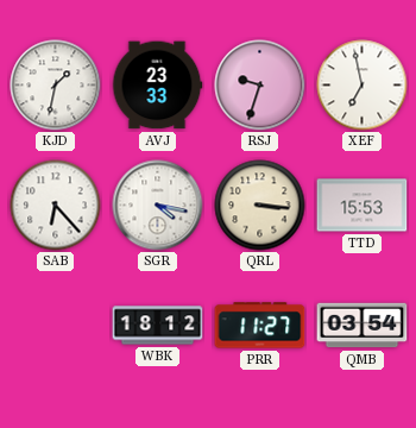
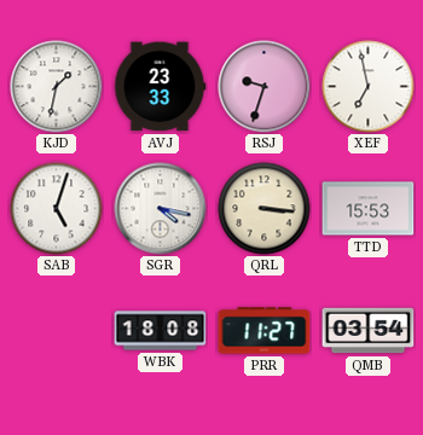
SAB: 6:23 -> 5:03 (57, 209)
WBK: 18:12 -> 18:08 (161, 331)
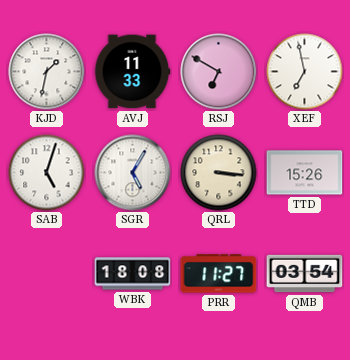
AVJ: 23:33 -> 11:33 (132, 72)
RSJ: 9:33 -> 6:50 (219, 72)
SGR: 4:17 -> 5:05 (133, 173)
TTD: 15:53 -> 15:26 (305, 173)
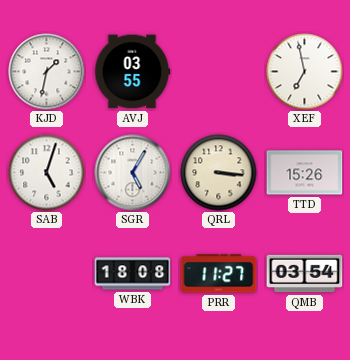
AVJ: 11:33 -> 03:55 (132, 72)
RSJ: 6:50 -> none (219, 72)
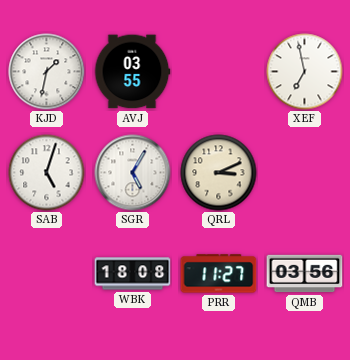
QRL: 3:16 -> 3:11 (219, 173)
TTD: 15:26 -> none (305, 173)
QMB: 03:54 -> 03:56 (305, 274)
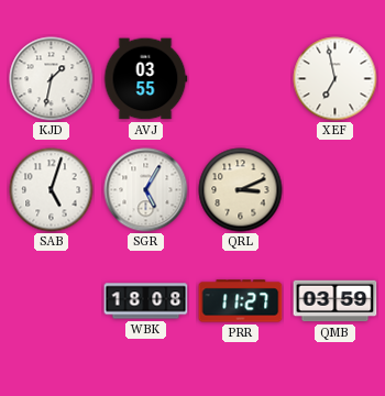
QMB: 03:56 -> 03:59 (335, 301)
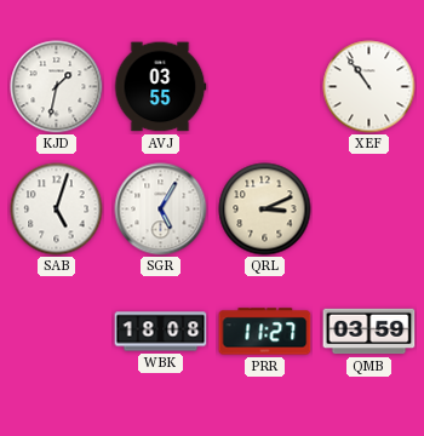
XEF: 6:58 -> 10:54 (369, 87)
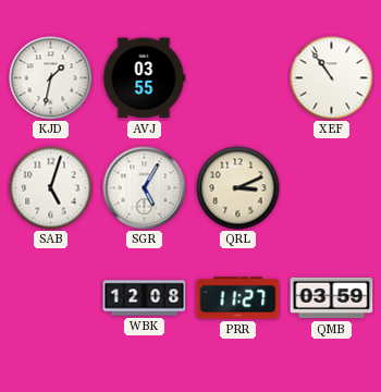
WBK: 18:08 -> 12:08 (145, 298)
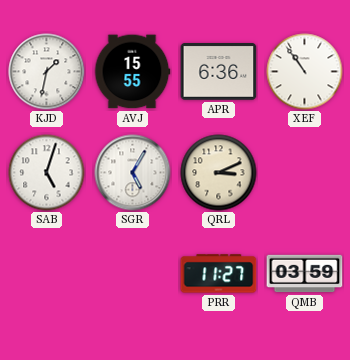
AVJ: 03:55 -> 15:55 (132, 72)
APR: none -> 6:36 (219, 72)
WBK: 12:08 -> none (145, 298)
